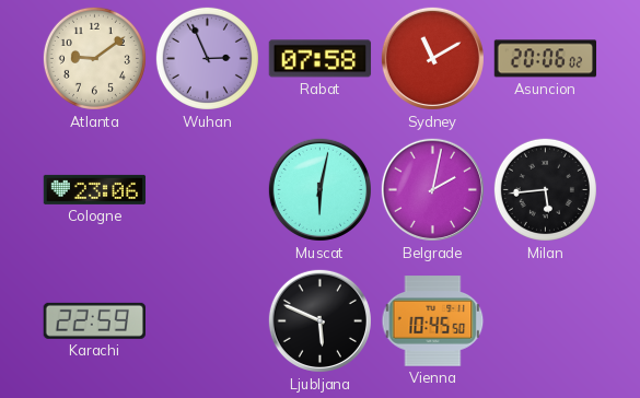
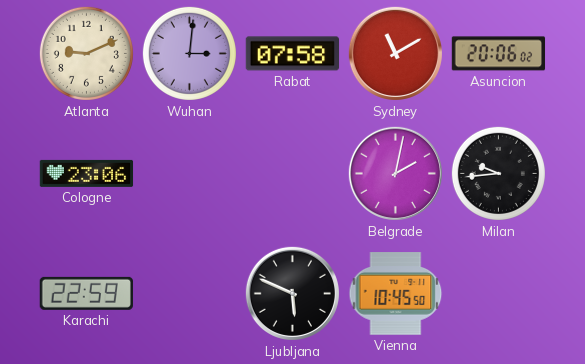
Atlanta: 9:09 -> 9:11 (86, 53)
Wuhan: 2:56 -> 3:01 (189, 53)
Muscat: 6:02 -> none (319, 189)
Milan: 5:44 -> 9:44 (498, 173)
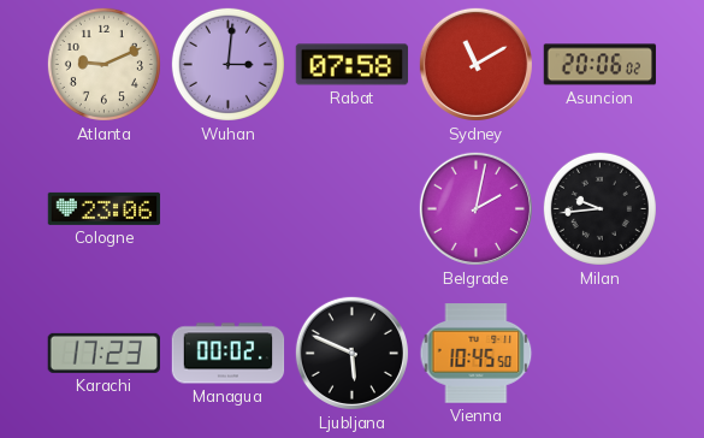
Karachi: 22:59 -> 17:23 (103, 353)
Managua: none -> 00:02 (229, 354)
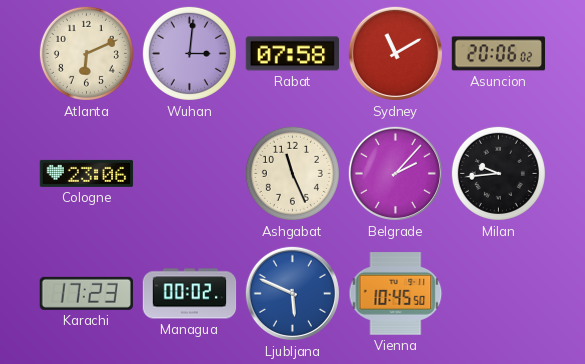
Atlanta: 9:11 -> 6:11 (86, 53)
Ashgabat: none -> 11:26 (292, 173)
Belgrade: 2:02 -> 2:07 (395, 173)
Ljubljana dial: black -> blue (292, 293)
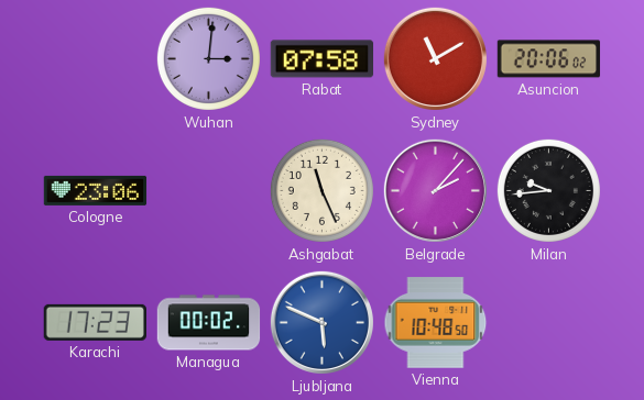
Atlanta: 6:11 -> none (86, 53)
Vienna: 10:45 -> 10:48 (436, 323)
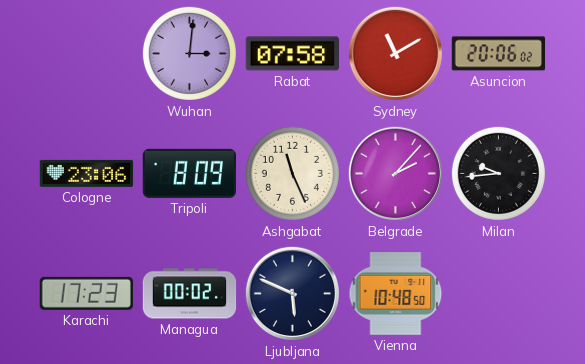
Tripoli: none -> 8:09 (189, 173)
Ljubljana dial: blue -> navy (292, 293)
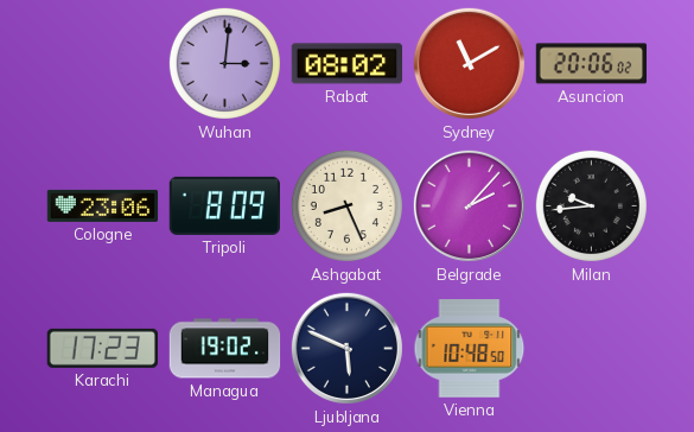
Rabat: 07:58 -> 08:02 (348, 64)
Ashgabat: 11:26 -> 8:26 (346, 205)
Managua: 00:02 -> 19:02 (225, 349)
